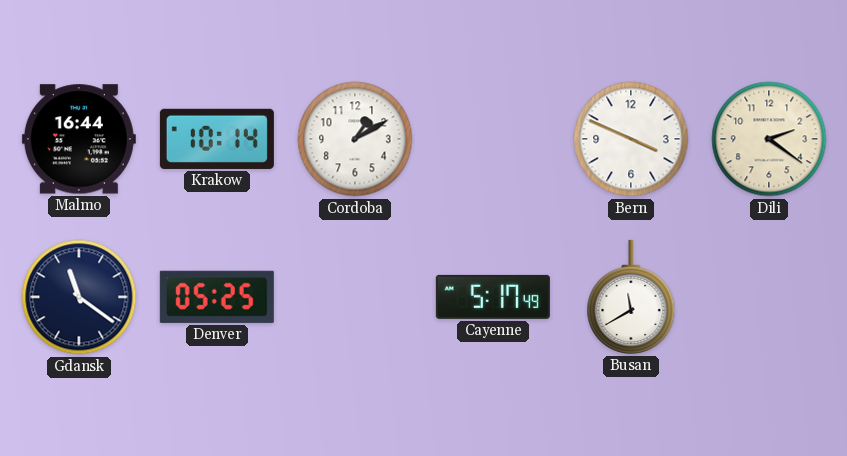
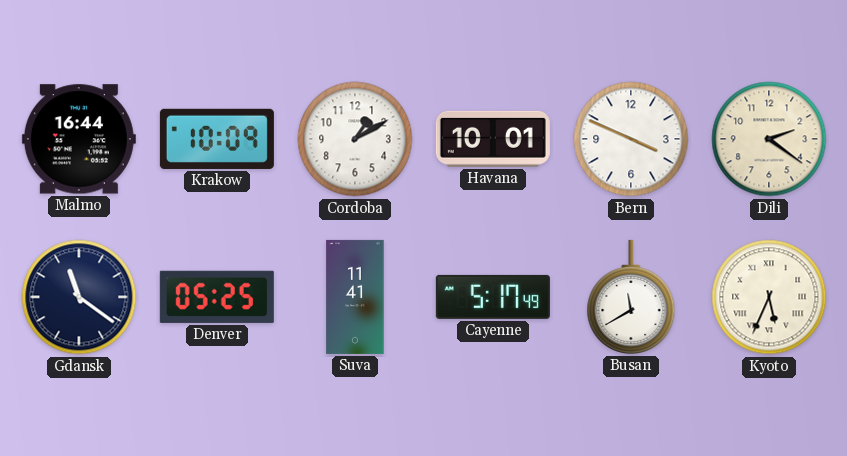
Krakow: 10:14 -> 10:09 (217, 139)
Havana: none -> 10:01 (493, 139)
Suva: none -> 11:41 (355, 297)
Kyoto: none -> 5:34 (769, 297)
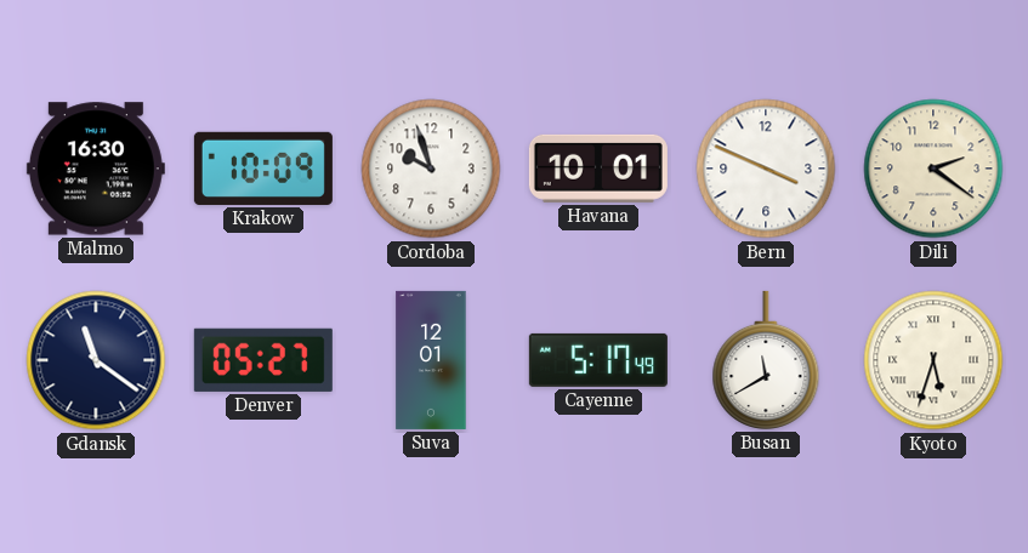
Malmo: 16:44 -> 16:30 (96, 169)
Cordoba: 1:10 -> 9:57 (431, 169)
Denver: 05:25 -> 05:27 (263, 360)
Suva: 11:41 -> 12:01 (431, 360)
Kyoto: 5:34 -> 5:33 (933, 360)
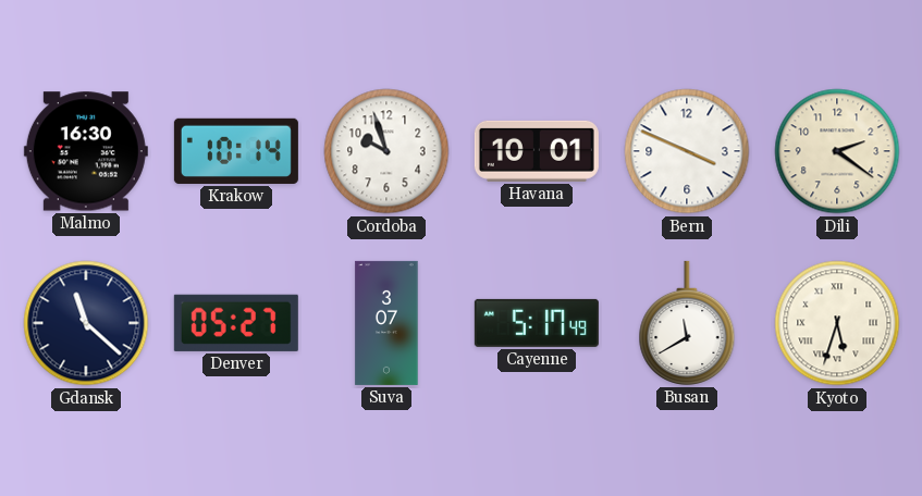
Krakow: 10:09 -> 10:14 (236, 151)
Gdansk: 11:21 -> 11:22 (86, 323)
Suva: 12:01 -> 3:07 (386, 323)
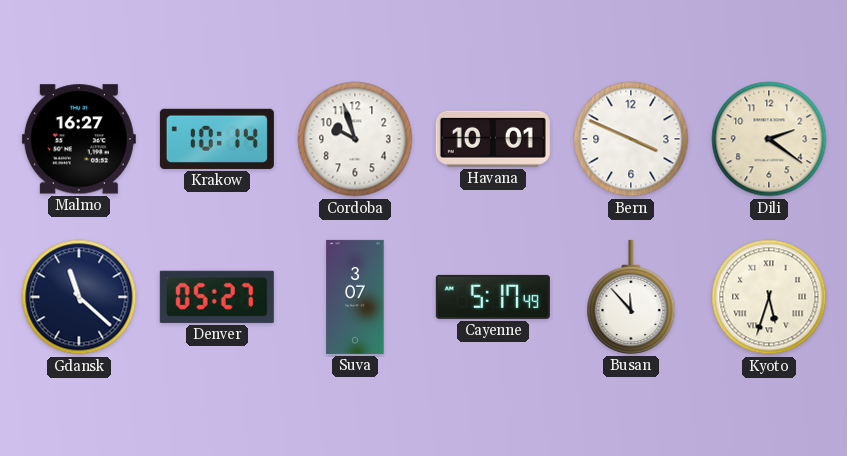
Malmo: 16:30 -> 16:27 (79, 139)
Busan: 11:40 -> 11:53 (631, 297)
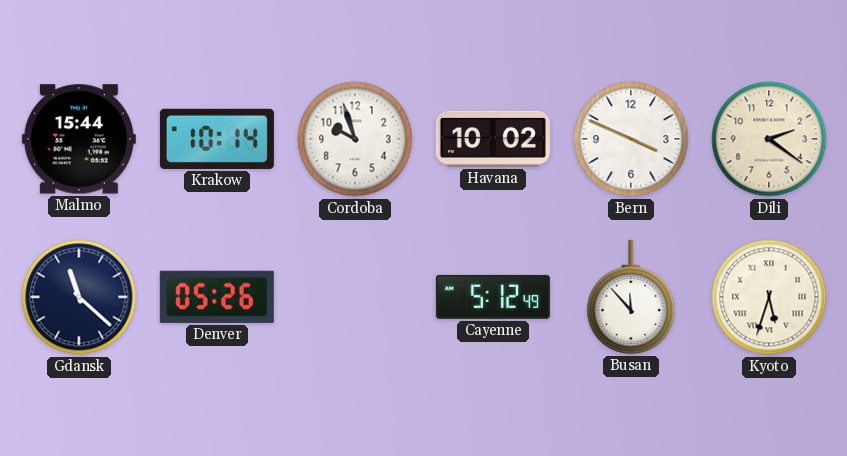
Malmo: 16:27 -> 15:44 (79, 139)
Havana: 10:01 -> 10:02 (493, 139)
Denver: 05:27 -> 05:26 (217, 297)
Suva: 3:07 -> none (355, 297)
Cayenne: 5:17 -> 5:12 (493, 297)
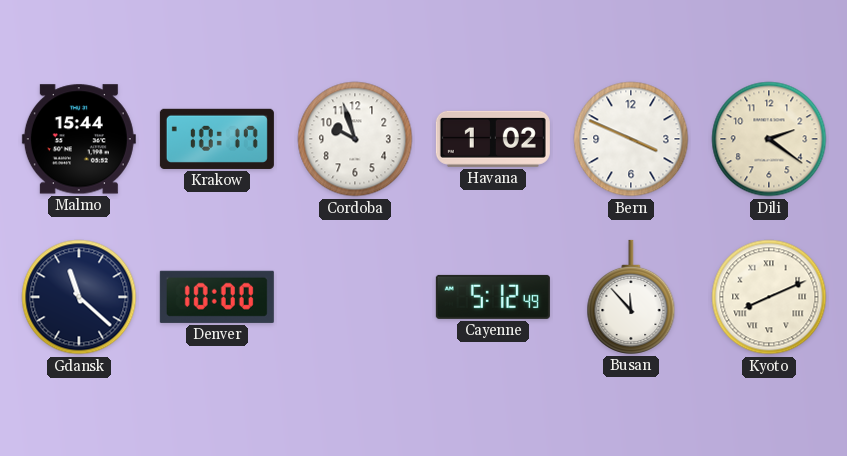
Krakow: 10:14 -> 10:17 (217, 139)
Havana: 10:02 -> 1:02 (493, 139)
Denver: 05:26 -> 10:00 (217, 297)
Kyoto: 5:33 -> 8:11 (769, 297)
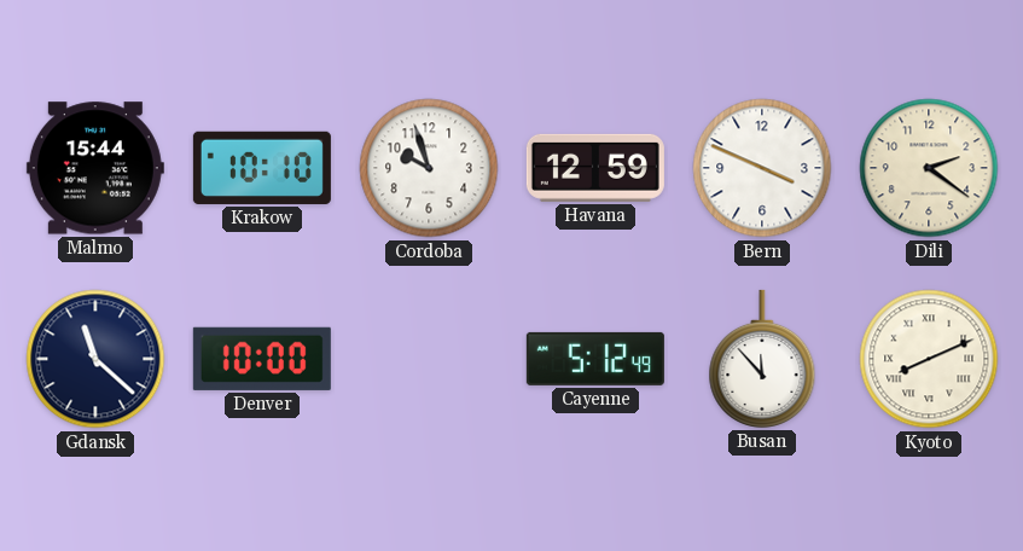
Krakow: 10:17 -> 10:10 (262, 168)
Havana: 1:02 -> 12:59 (595, 168)
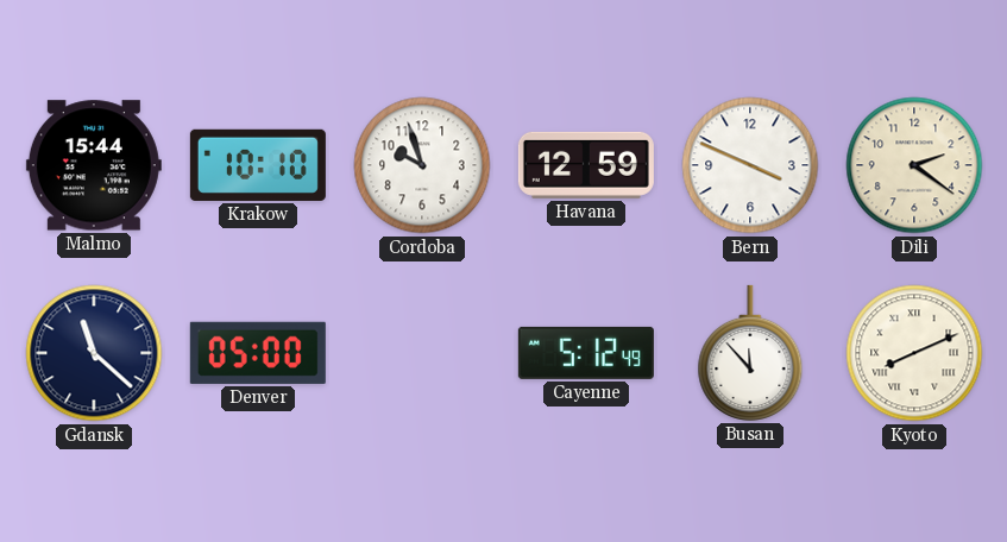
Denver: 10:00 -> 05:00 (258, 353)
